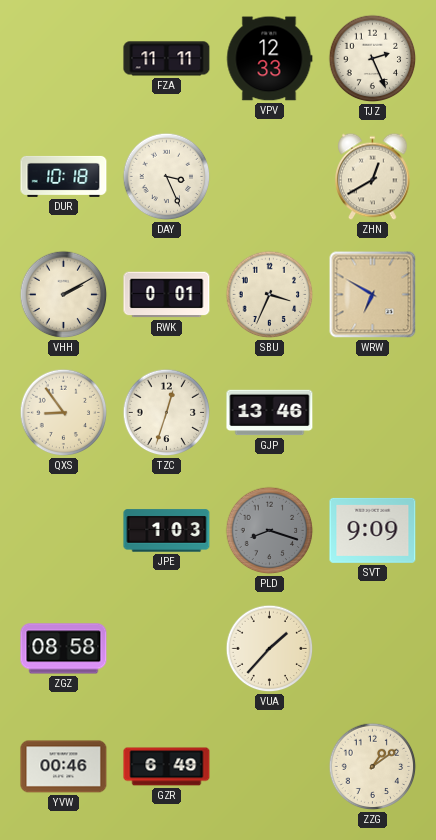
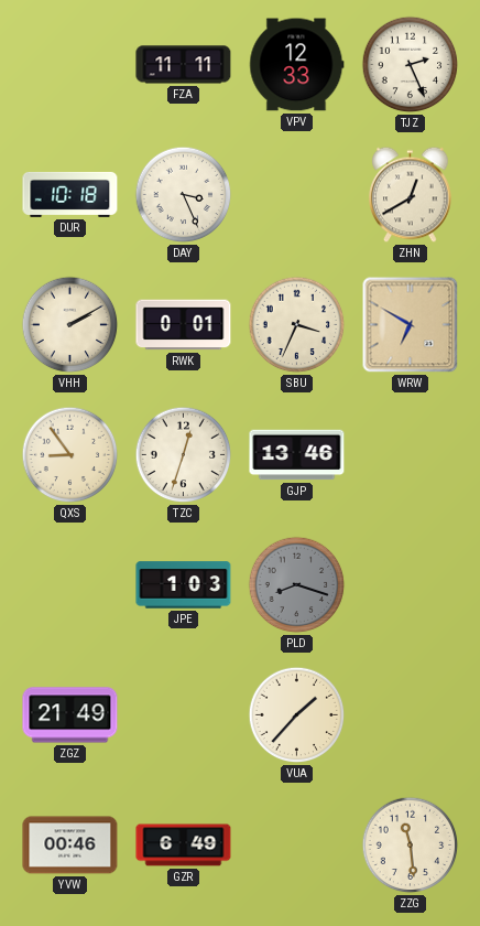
SVT: 9:09 -> none (373, 530)
ZGZ: 08:58 -> 21:49 (70, 715)
ZZG: 1:09 -> 11:29 (411, 846)
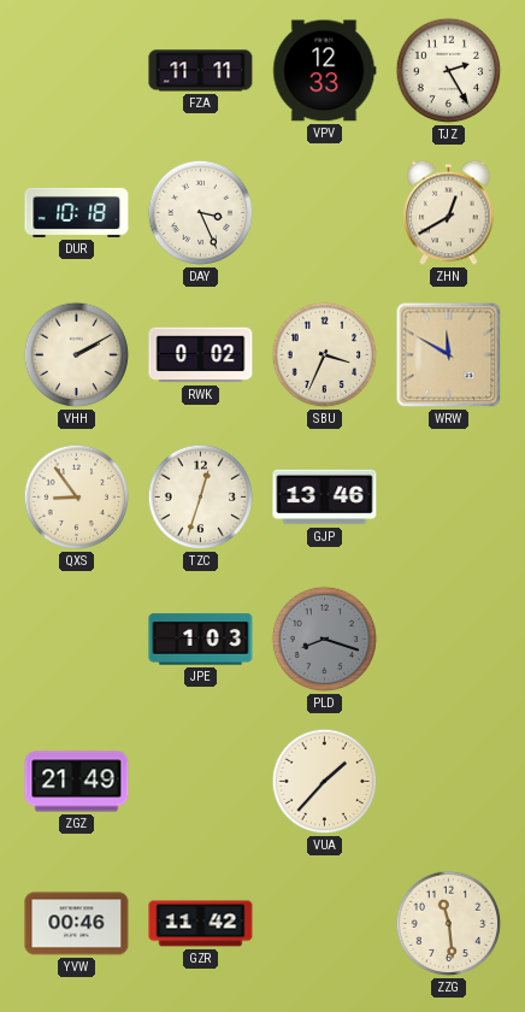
TJZ: 2:26 -> 2:25 (449, 71)
RWK: 0:01 -> 0:02 (201, 355)
WRW: 6:50 -> 11:50 (449, 355)
GZR: 6:49 -> 11:42 (201, 924)
